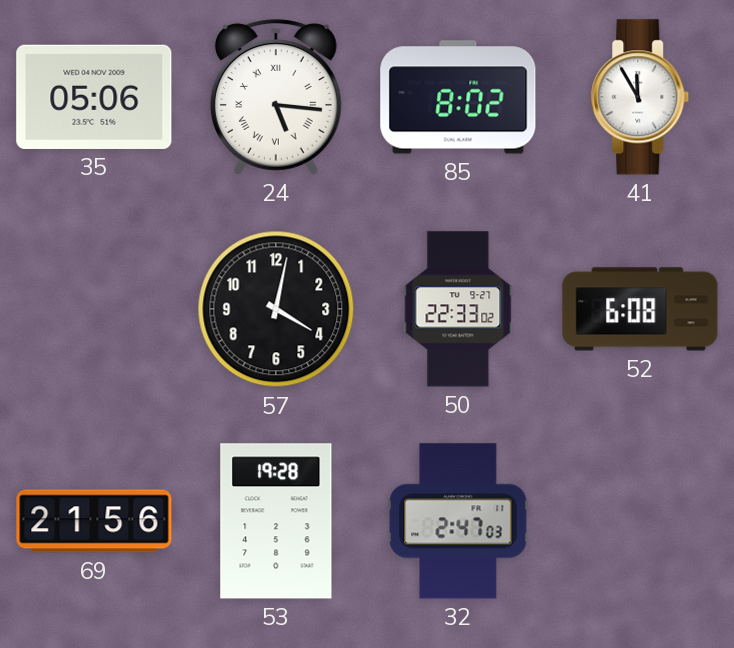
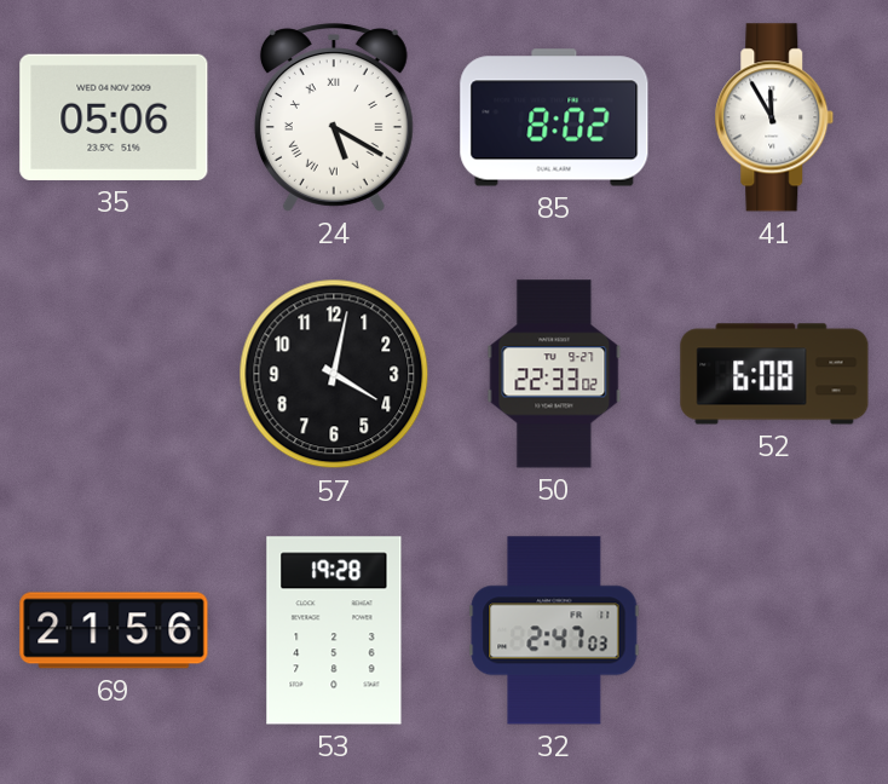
24: 5:16 -> 5:20 (334, 117)
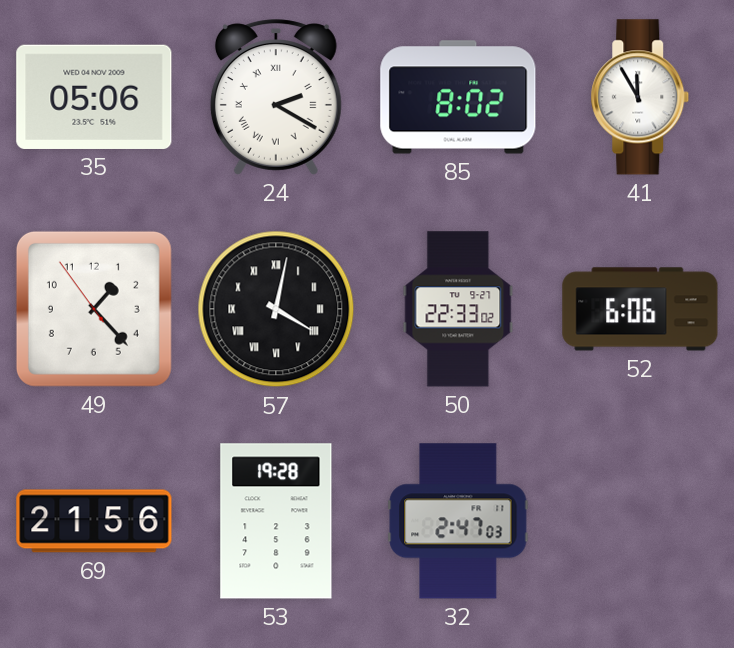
24: 5:20 -> 2:20 (276, 97)
49: none -> 1:22 (94, 309)
57 numerals: Arabic -> Roman (276, 309)
52: 6:08 -> 6:06 (640, 309)
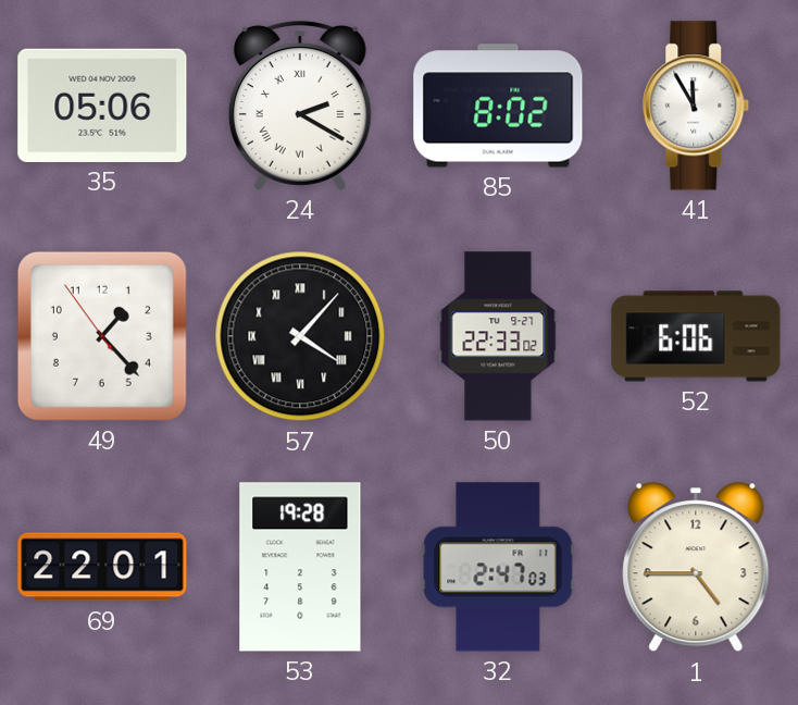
57: 4:02 -> 4:07 (300, 336)
69: 21:56 -> 22:01 (102, 567)
1: none -> 4:45 (696, 568)
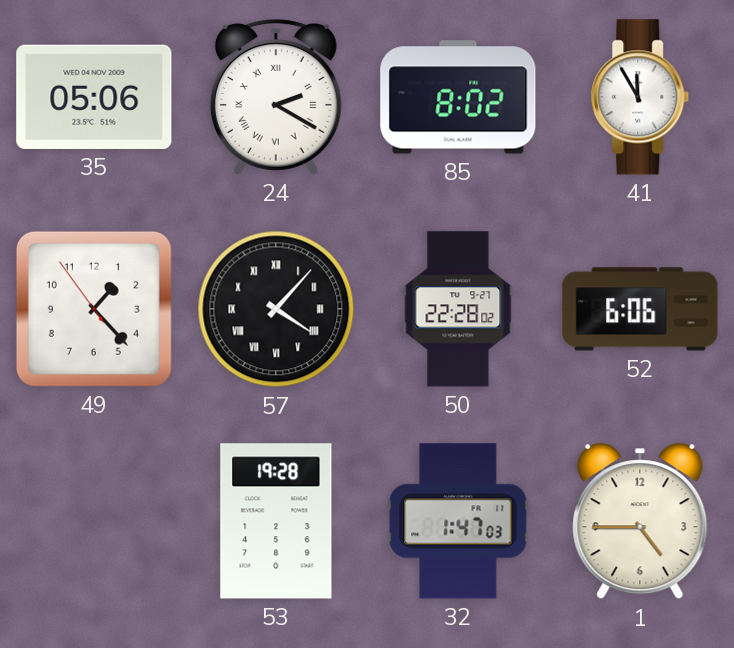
50: 22:33 -> 22:28 (458, 309)
69: 22:01 -> none (102, 567)
32: 2:47 -> 1:47 (458, 521)
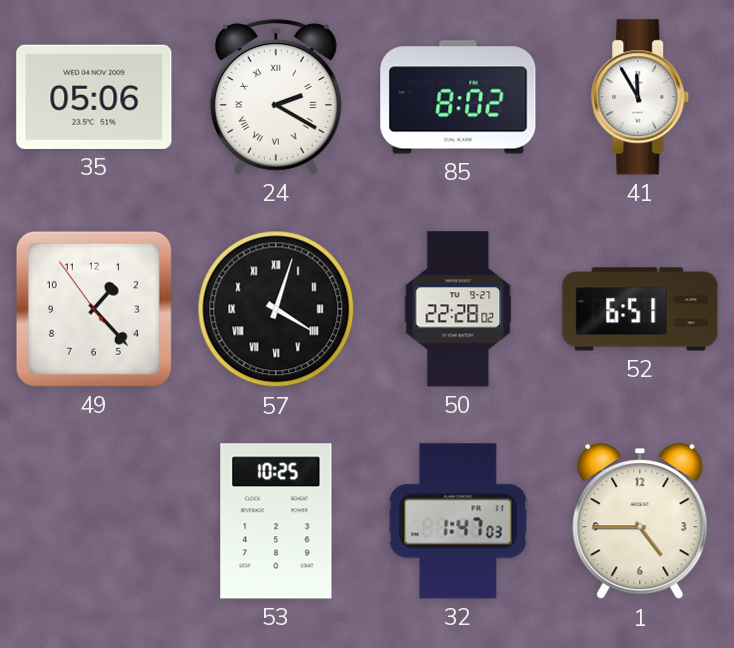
57: 4:07 -> 4:03 (276, 309)
52: 6:06 -> 6:51 (640, 309)
53: 19:28 -> 10:25 (276, 521)
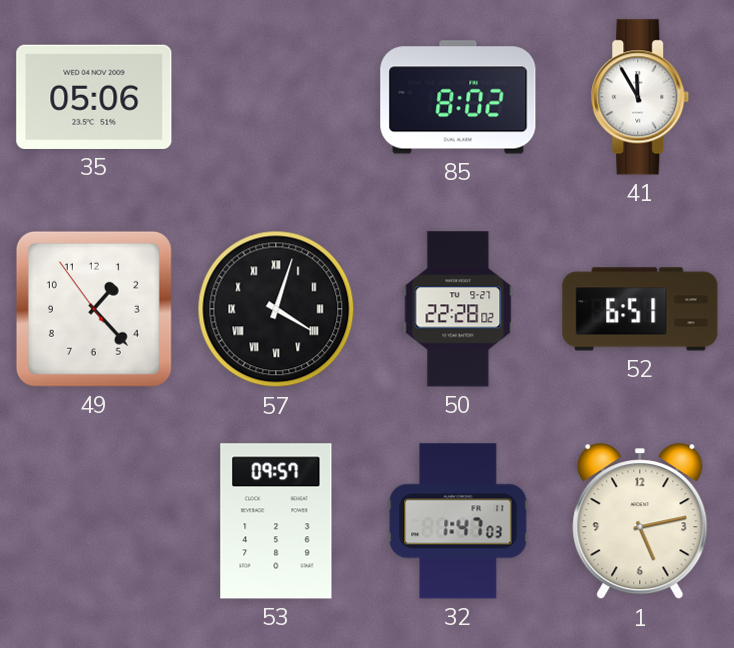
24: 2:20 -> none (276, 97)
53: 10:25 -> 09:57 (276, 521)
1: 4:45 -> 5:13 (640, 522)
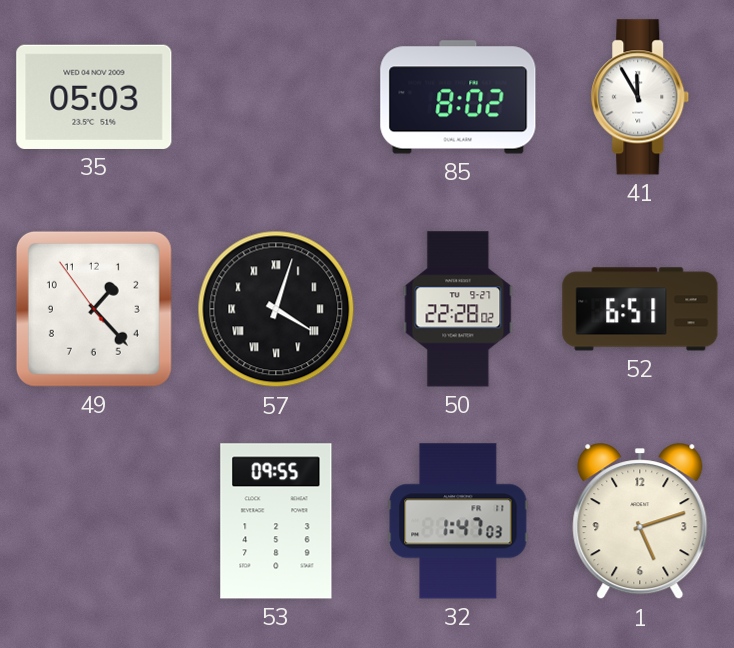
35: 05:06 -> 05:03 (94, 97)
53: 09:57 -> 09:55 (276, 521)
1: 5:13 -> 5:12 (640, 522)
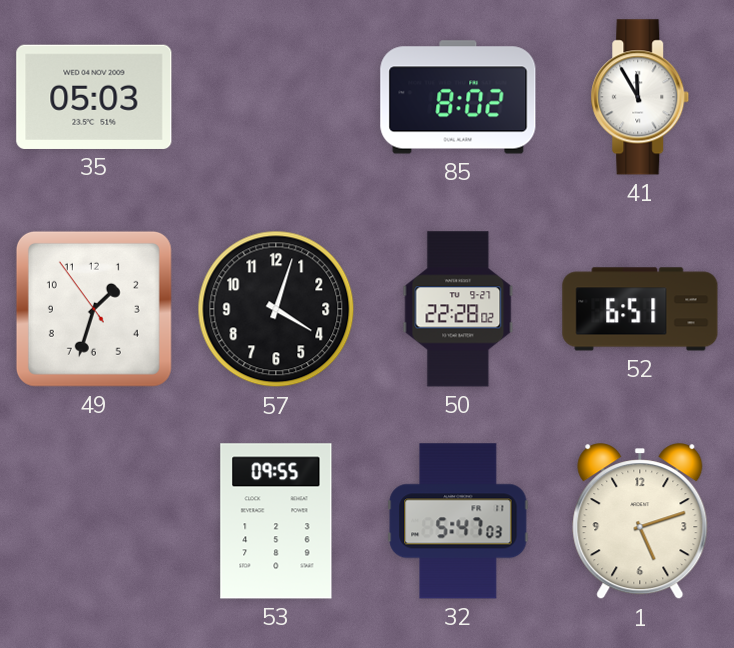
49: 1:22 -> 1:32 (94, 309)
57 numerals: Roman -> Arabic (276, 309)
32: 1:47 -> 5:47 (458, 521)
